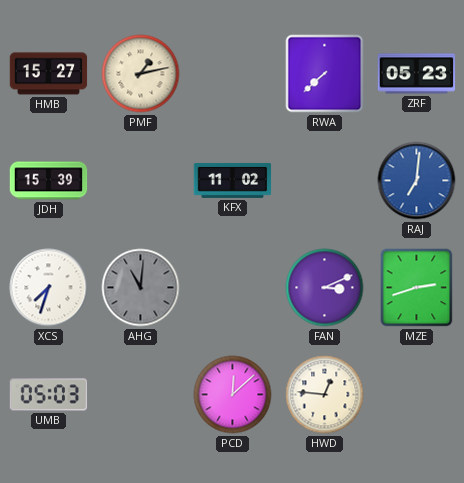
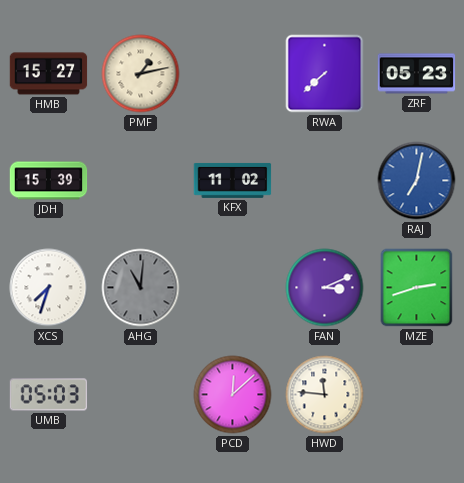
RAJ: 7:01 -> 7:02 (417, 181)
HWD: 12:46 -> 11:46 (325, 395)
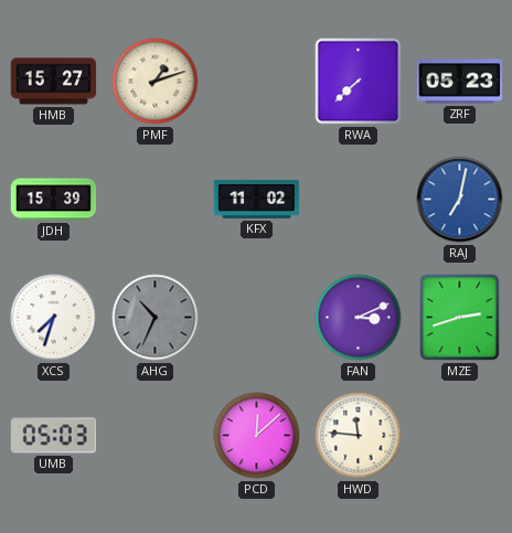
PMF: 1:13 -> 1:12 (156, 82)
AHG: 11:01 -> 10:34 (156, 318)
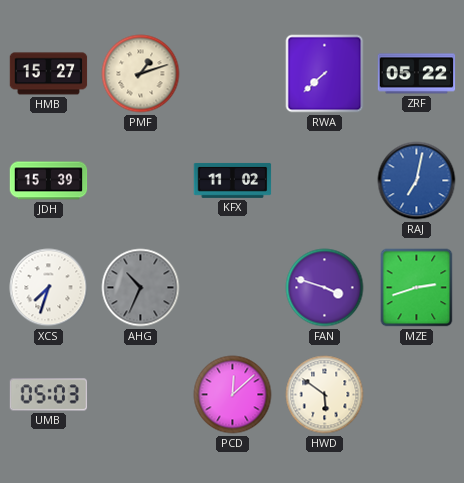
ZRF: 05:23 -> 05:22 (417, 74)
FAN: 3:11 -> 3:48 (325, 288)
HWD: 11:46 -> 5:51 (325, 395)
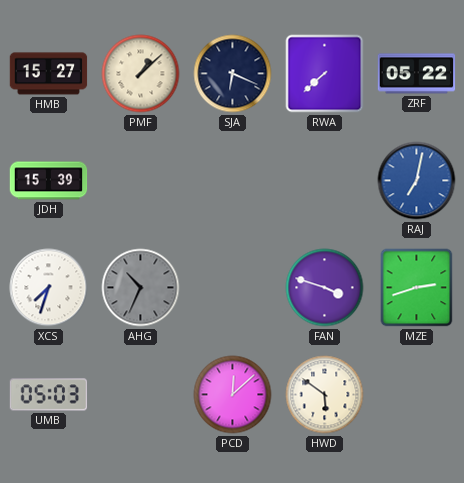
PMF: 1:12 -> 1:08 (141, 74)
SJA: none -> 6:19 (233, 74)
KFX: 11:02 -> none (233, 180)
